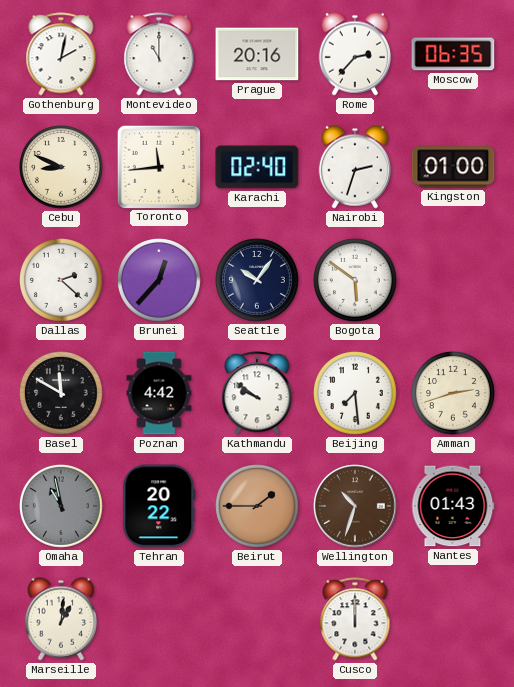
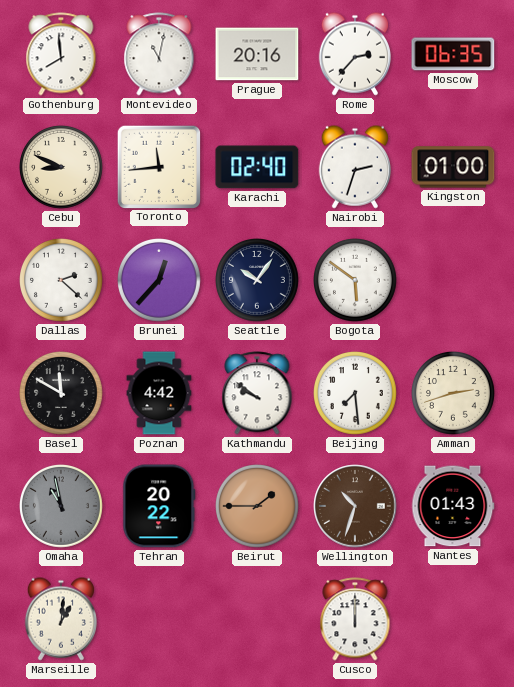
Gothenburg: 2:02 -> 7:59 (61, 54)
Montevideo: 11:00 -> 11:02 (159, 54)
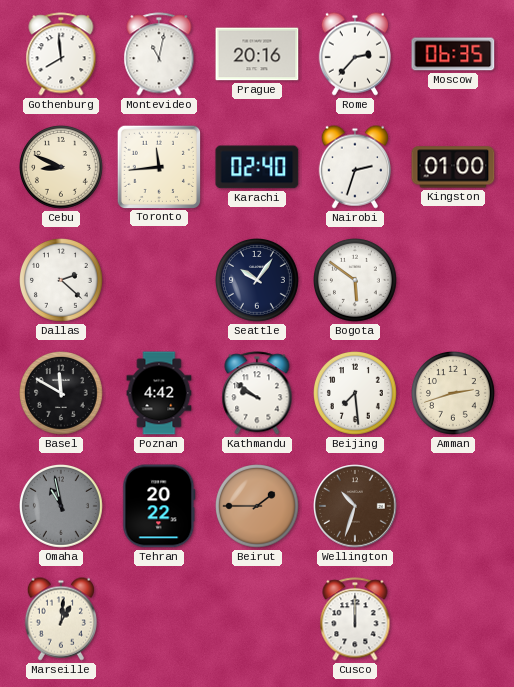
Brunei: 12:37 -> none (160, 281)
Nantes: 01:43 -> none (453, 506)
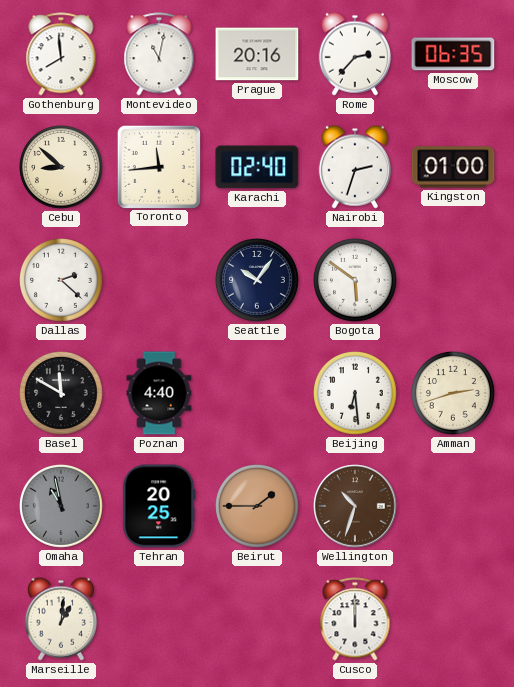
Cebu: 8:49 -> 8:52 (62, 168)
Poznan: 4:42 -> 4:40 (159, 393)
Kathmandu: 9:51 -> none (257, 393)
Beijing: 7:29 -> 6:29 (356, 394)
Tehran: 20:22 -> 20:25 (159, 506)
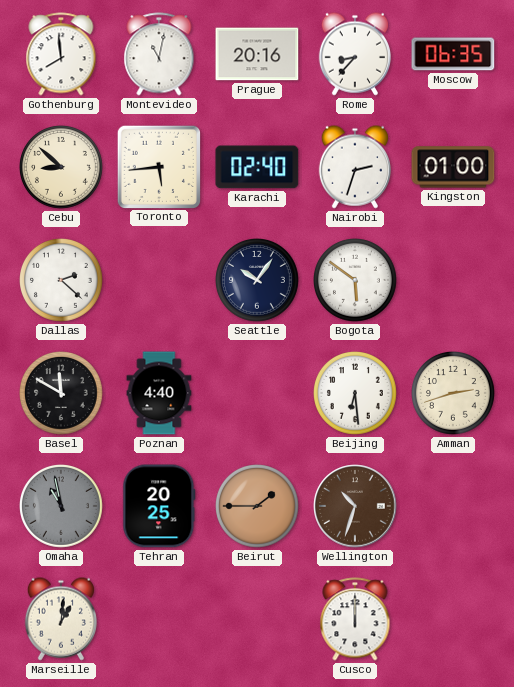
Rome: 2:37 -> 8:37 (354, 54)
Toronto: 11:44 -> 5:44 (158, 166)
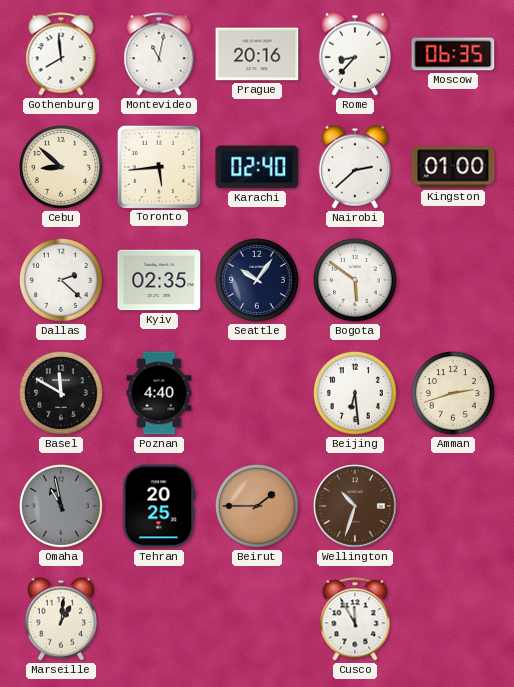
Nairobi: 2:33 -> 2:38 (354, 167)
Kyiv: none -> 02:35 (159, 280)
Cusco: 12:00 -> 11:55 (355, 619)
